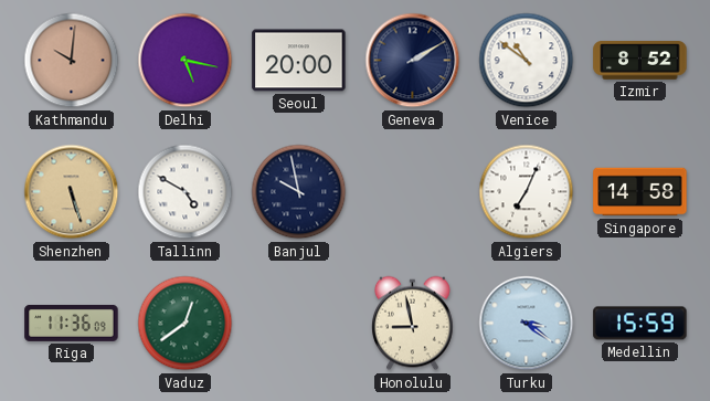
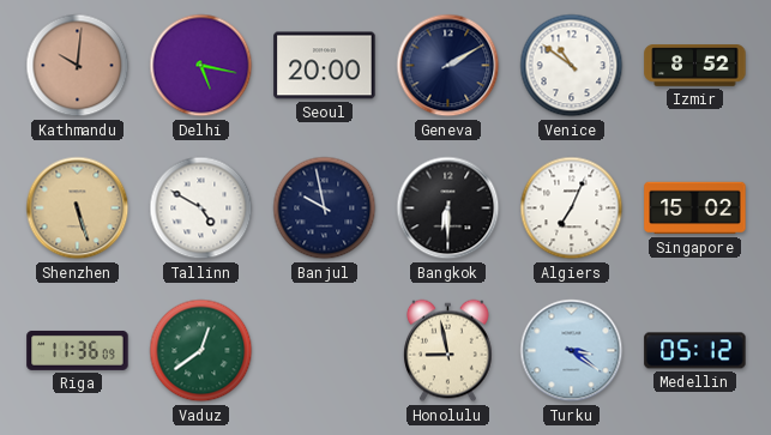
Bangkok: none -> 6:30 (448, 209)
Singapore: 14:58 -> 15:02 (695, 209)
Medellin: 15:59 -> 05:12 (695, 351)
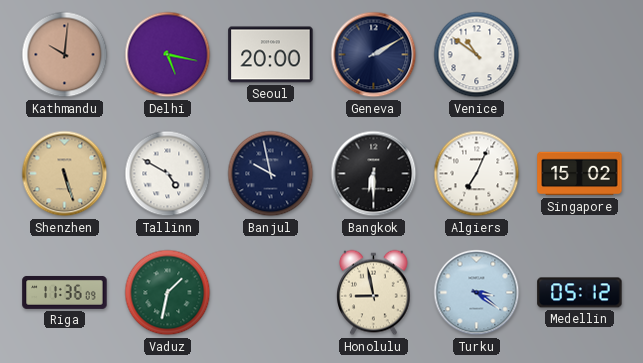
Izmir: 8:52 -> none (695, 66)
Vaduz: 12:39 -> 1:32 (168, 293)
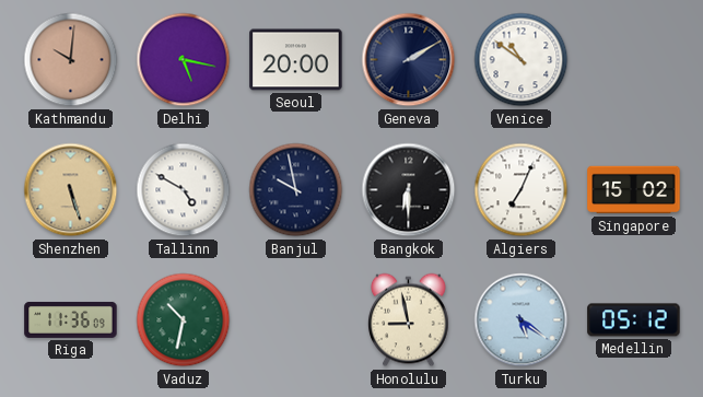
Vaduz: 1:32 -> 10:32 (184, 320)
Turku: 3:21 -> 5:21 (522, 320)
